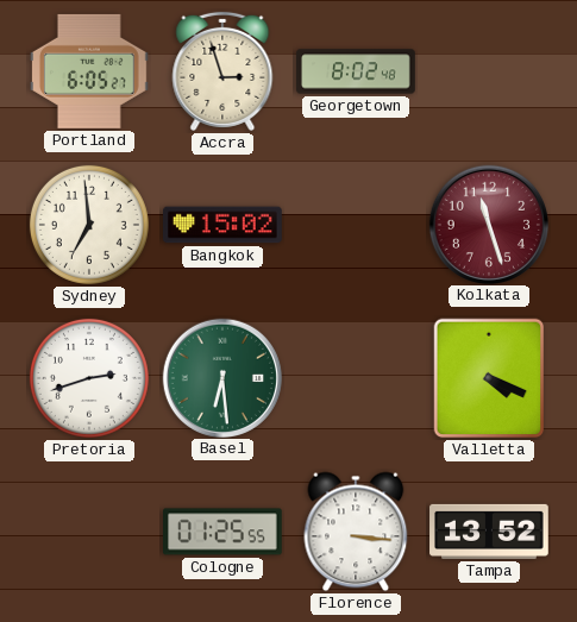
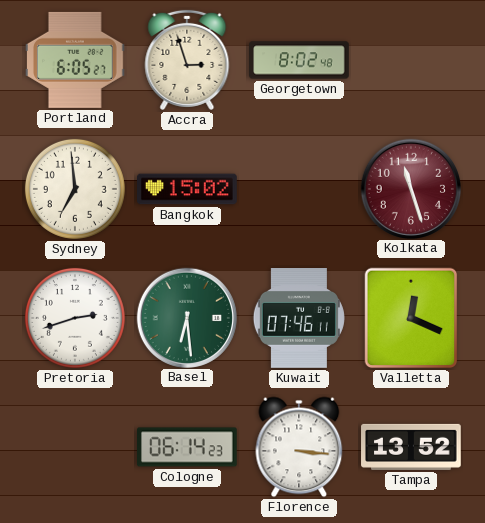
Kuwait: none -> 07:46 (299, 319)
Valletta: 4:19 -> 12:19 (411, 318)
Cologne: 01:25 -> 06:14 (188, 447)
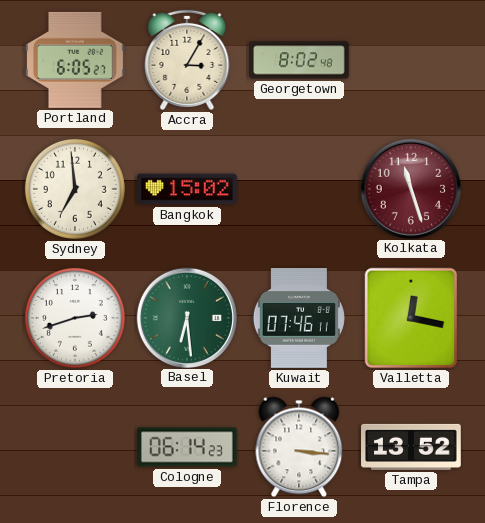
Accra: 2:57 -> 3:05 (187, 60)
Valletta: 12:19 -> 12:17 (411, 318)
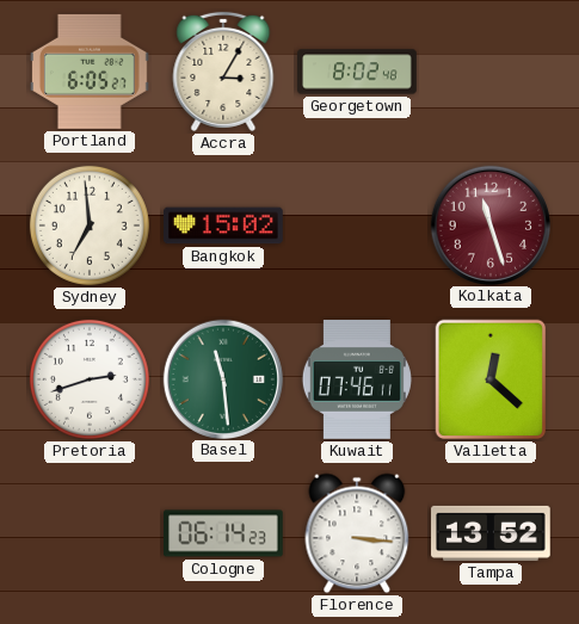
Basel: 6:29 -> 11:29 (222, 378)
Valletta: 12:17 -> 12:22 (491, 379)
